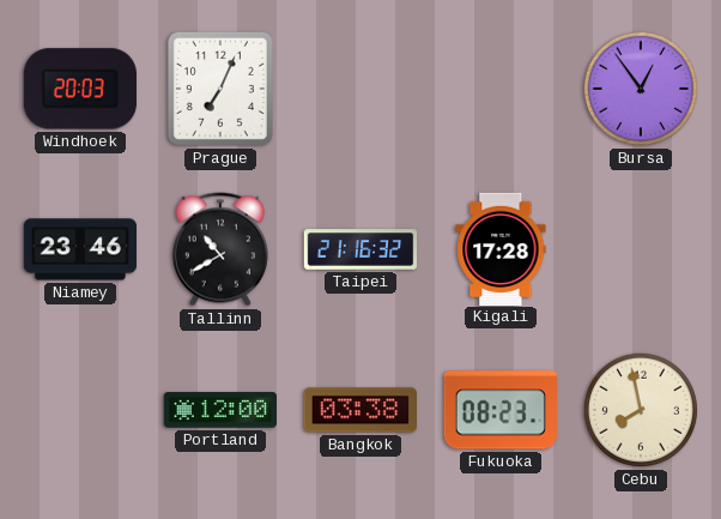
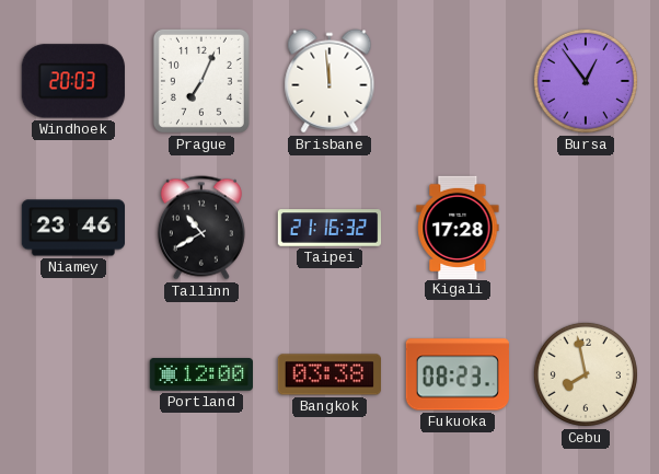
Brisbane: none -> 11:59 (329, 81)
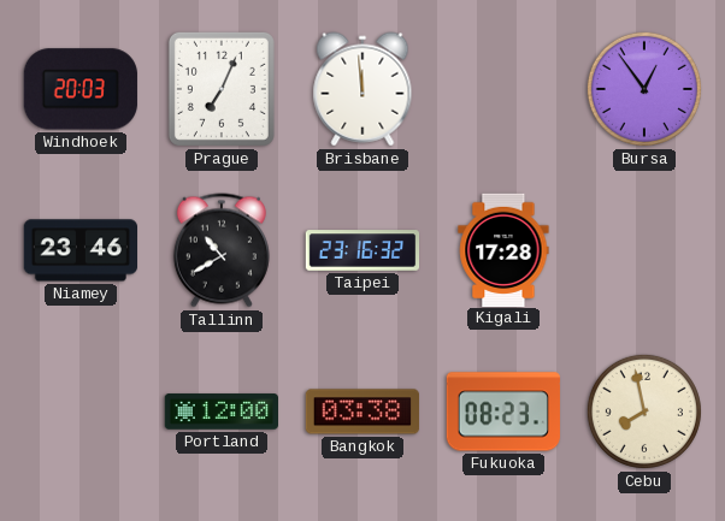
Taipei: 21:16 -> 23:16 (362, 250)
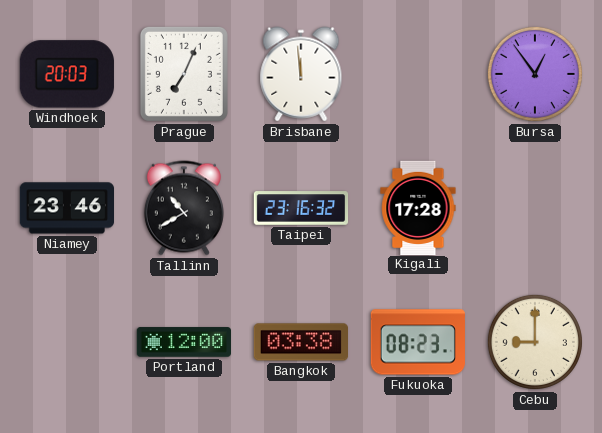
Cebu: 7:58 -> 9:00 (535, 342)
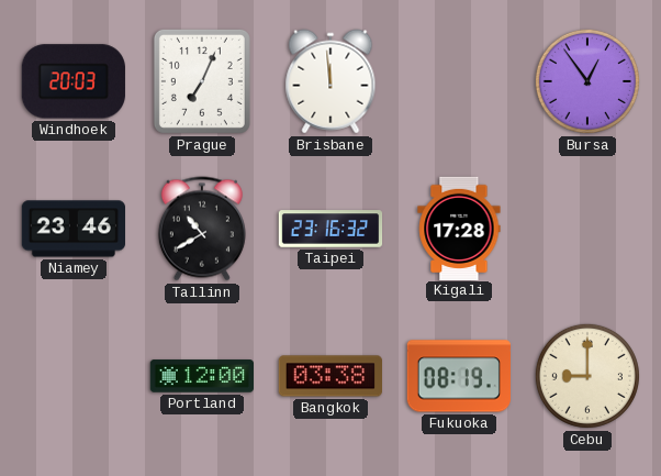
Fukuoka: 08:23 -> 08:19 (459, 376)
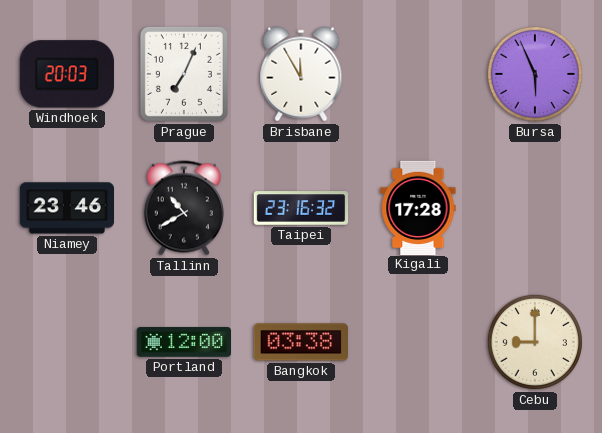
Brisbane: 11:59 -> 11:55 (301, 74)
Bursa: 12:54 -> 5:56 (535, 74)
Fukuoka: 08:19 -> none (459, 376)
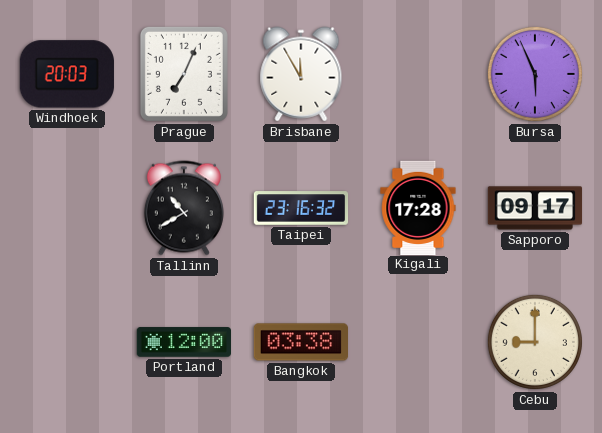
Niamey: 23:46 -> none (66, 208)
Sapporo: none -> 09:17 (535, 208)
